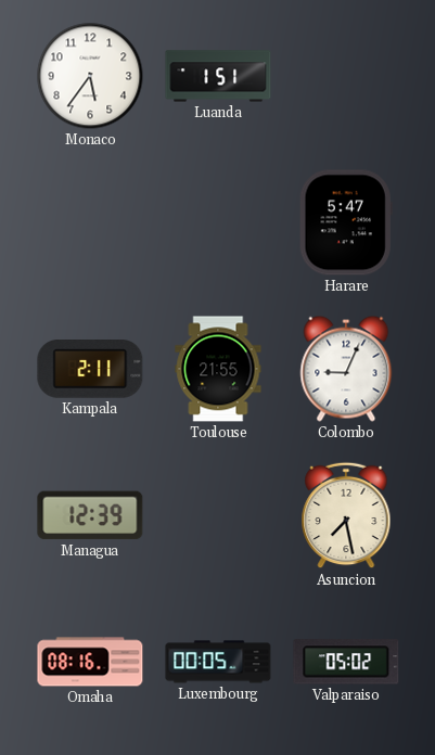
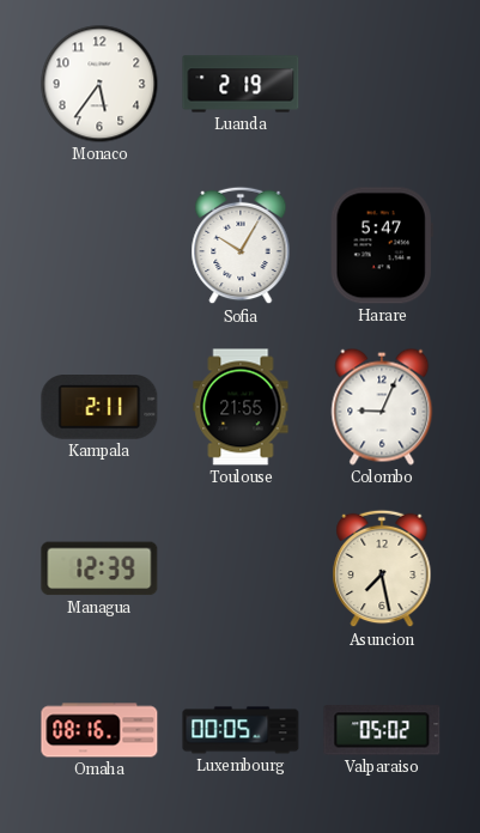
Luanda: 1:51 -> 2:19 (241, 84)
Sofia: none -> 10:05 (241, 245)
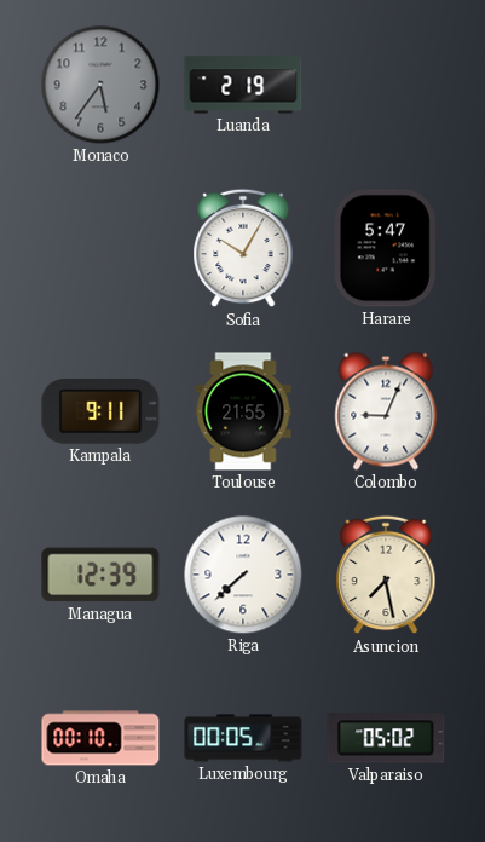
Monaco dial: white -> grey (100, 85)
Kampala: 2:11 -> 9:11 (100, 413)
Riga: none -> 7:38 (243, 575)
Omaha: 08:16 -> 00:10 (100, 738)
